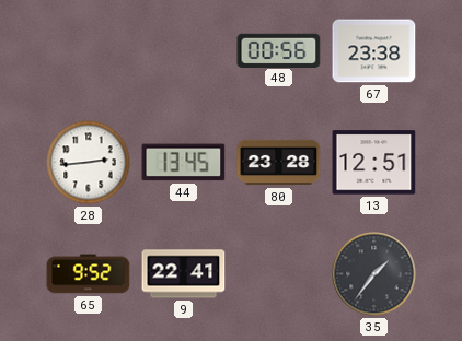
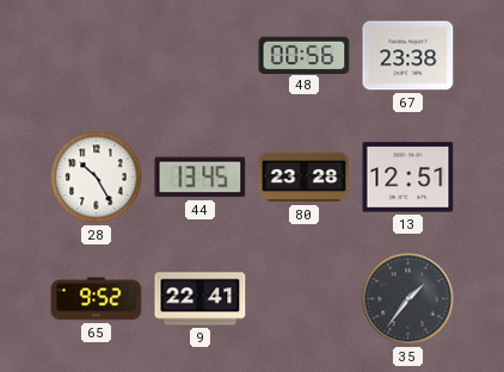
28: 2:44 -> 10:25 (97, 178)
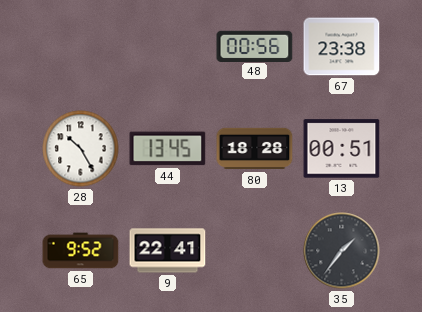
80: 23:28 -> 18:28 (255, 149)
13: 12:51 -> 00:51 (342, 149)
